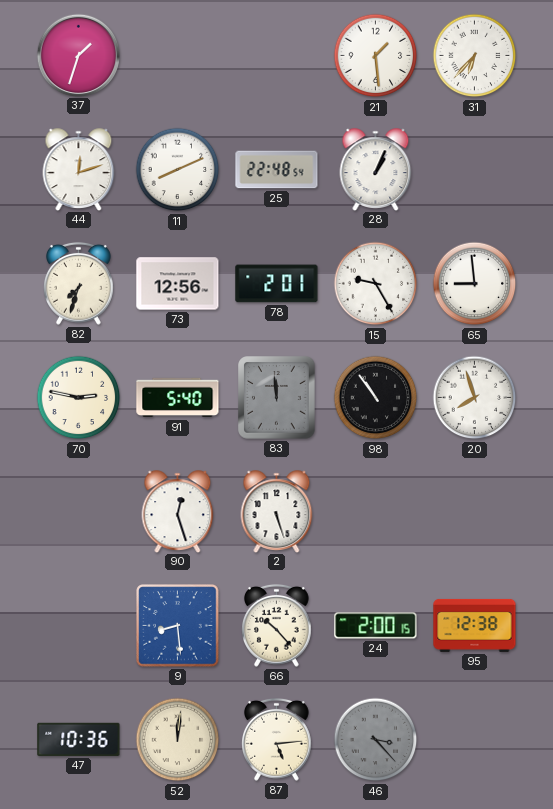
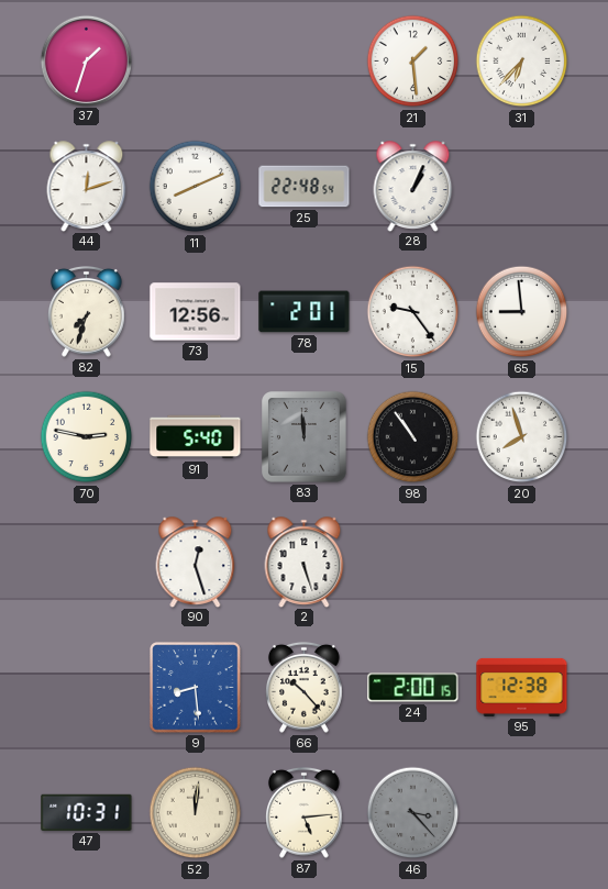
15: 9:25 -> 9:24 (413, 312)
47: 10:36 -> 10:31 (87, 812)
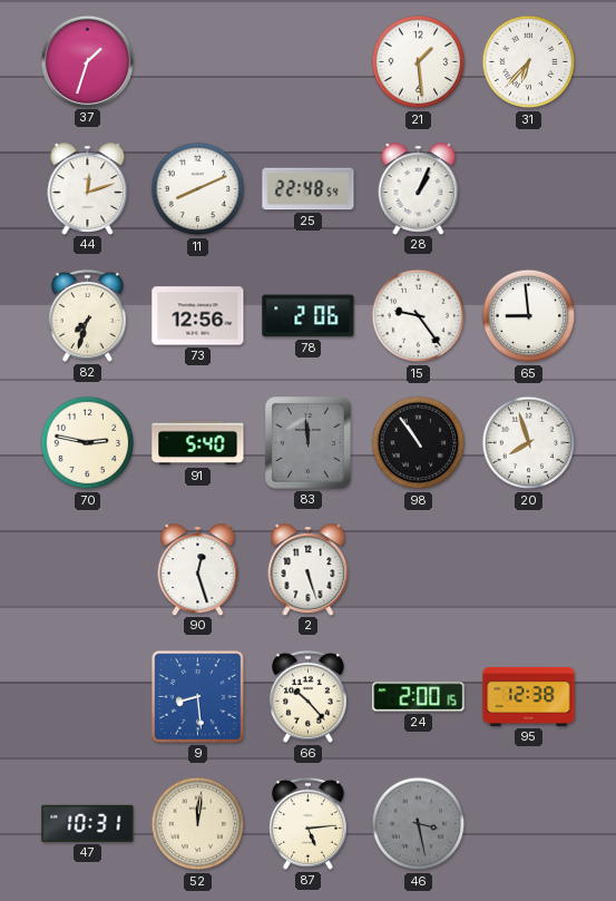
78: 2:01 -> 2:06 (309, 316)
46: 3:23 -> 3:28 (419, 824)
